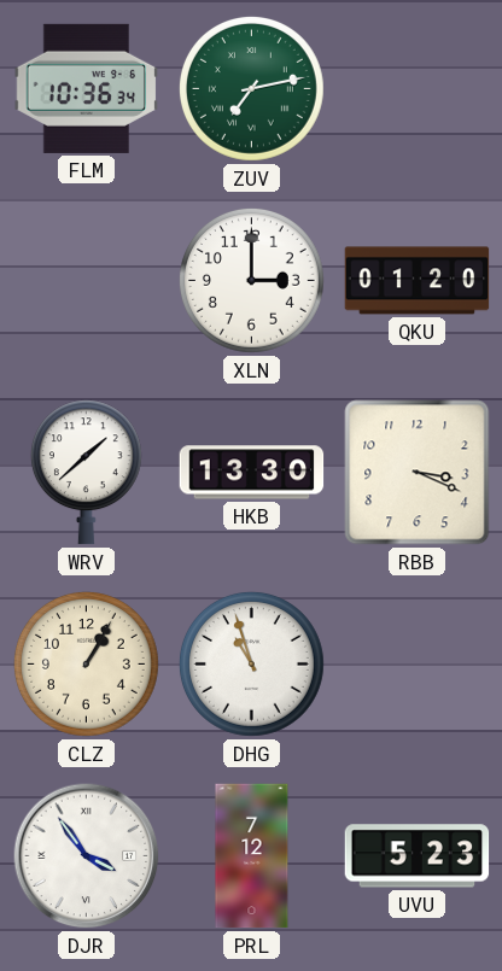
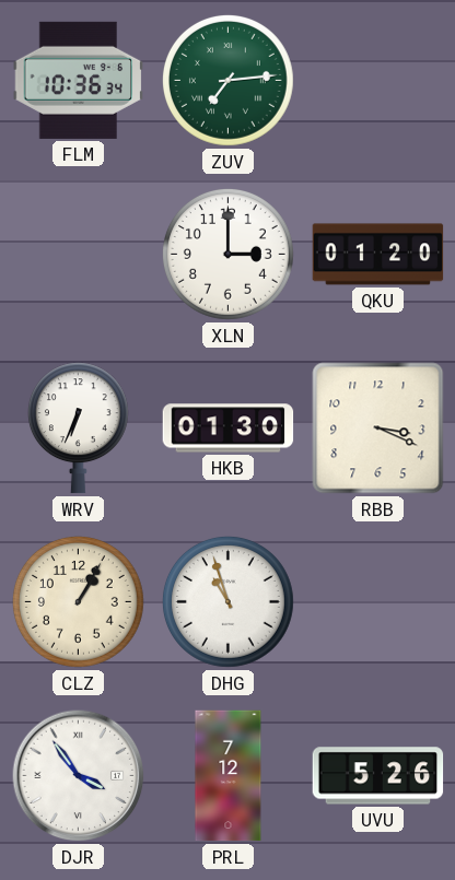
ZUV: 7:13 -> 7:14 (229, 81)
WRV: 1:38 -> 6:34 (78, 429)
HKB: 13:30 -> 01:30 (229, 429)
UVU: 5:23 -> 5:26 (378, 776)
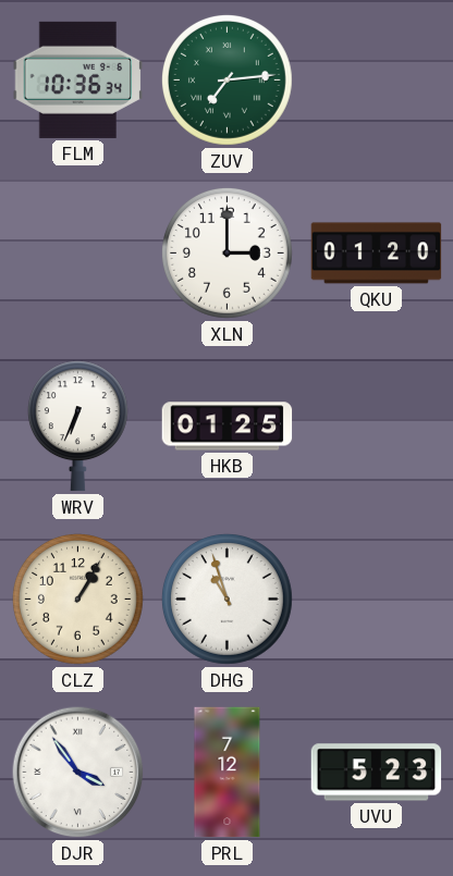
HKB: 01:30 -> 01:25 (228, 427)
RBB: 3:19 -> none (378, 429)
UVU: 5:26 -> 5:23 (377, 773)
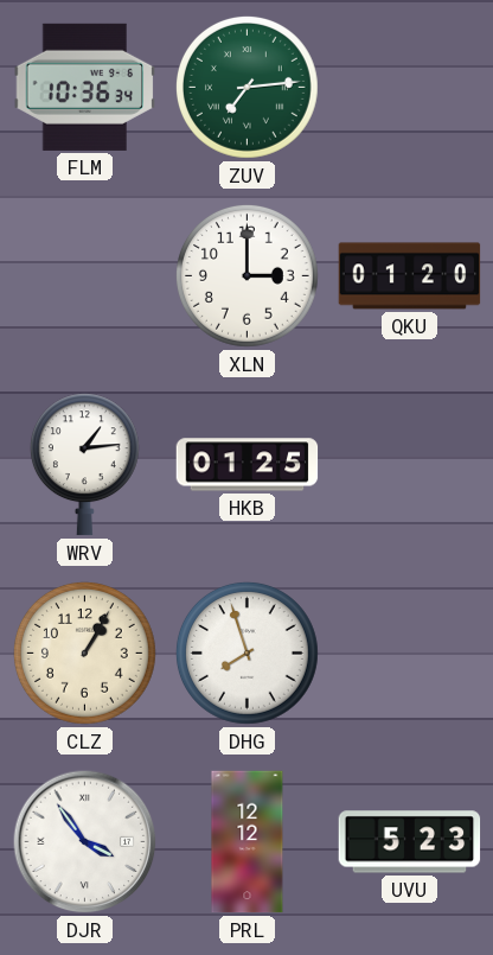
WRV: 6:34 -> 1:14 (84, 465)
DHG: 10:57 -> 7:57 (248, 654)
PRL: 7:12 -> 12:12 (248, 842)
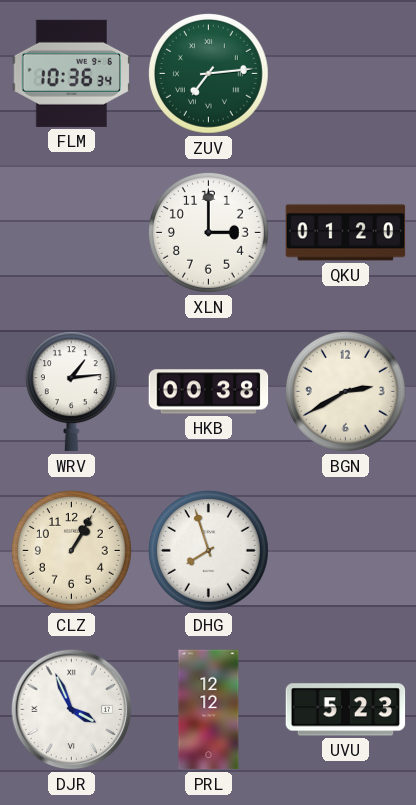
HKB: 01:25 -> 00:38 (209, 392)
BGN: none -> 2:40 (346, 392)
DJR: 3:54 -> 3:56 (72, 710)
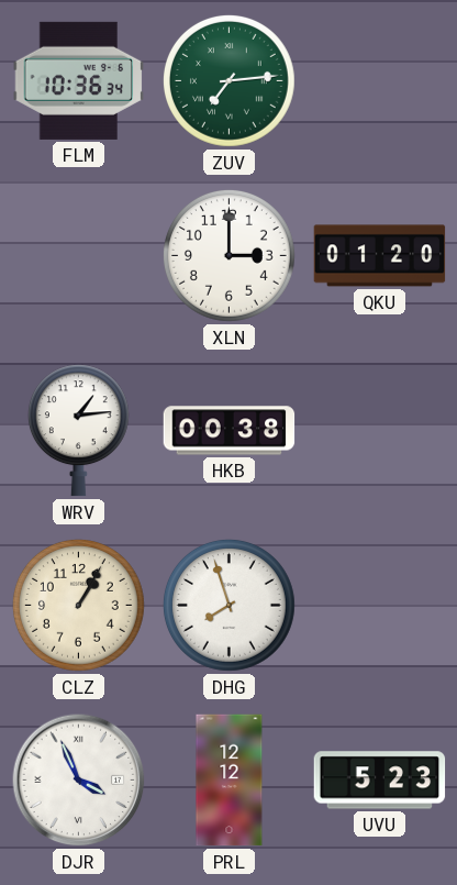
BGN: 2:40 -> none (346, 392)
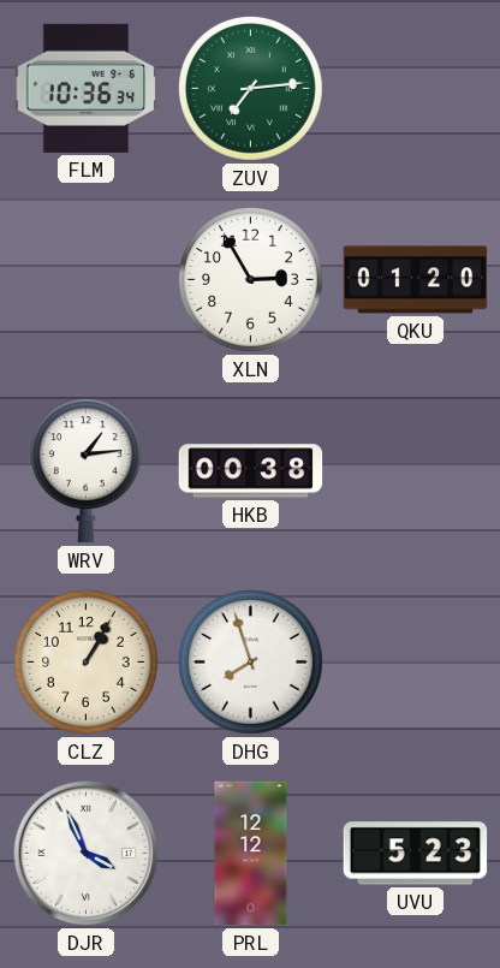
XLN: 3:00 -> 2:55 (251, 280)
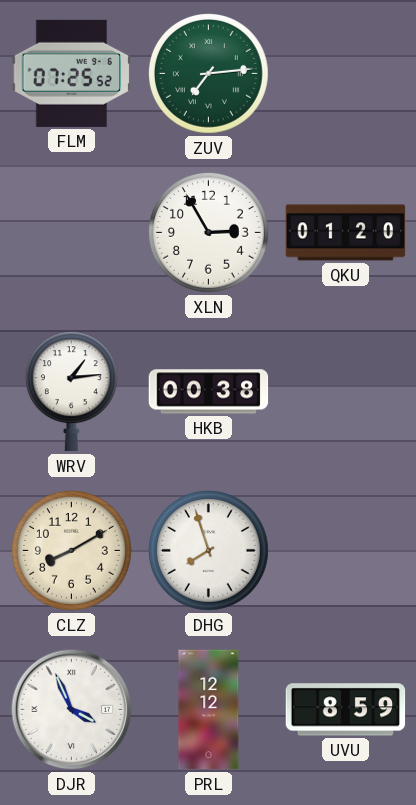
FLM: 10:36 -> 07:25 (72, 73)
CLZ: 1:05 -> 8:10 (72, 551)
UVU: 5:23 -> 8:59 (346, 710)
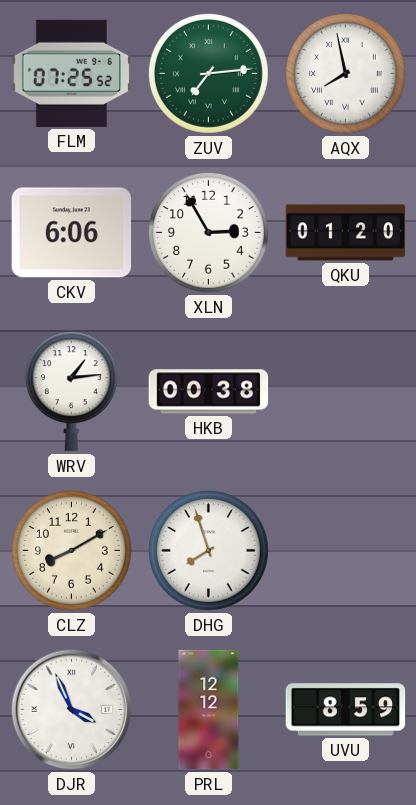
AQX: none -> 7:58 (346, 74)
CKV: none -> 6:06 (72, 233)
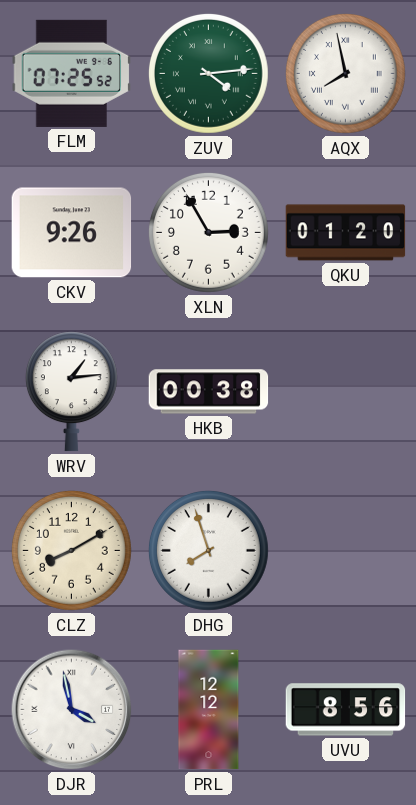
ZUV: 7:14 -> 4:14 (209, 74)
CKV: 6:06 -> 9:26 (72, 233)
DJR: 3:56 -> 3:58 (72, 710)
UVU: 8:59 -> 8:56 (346, 710)
